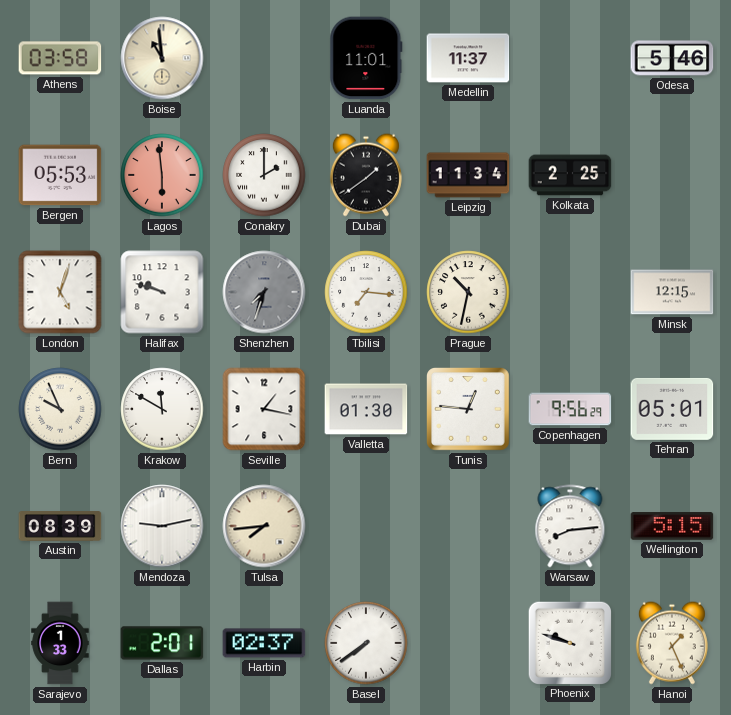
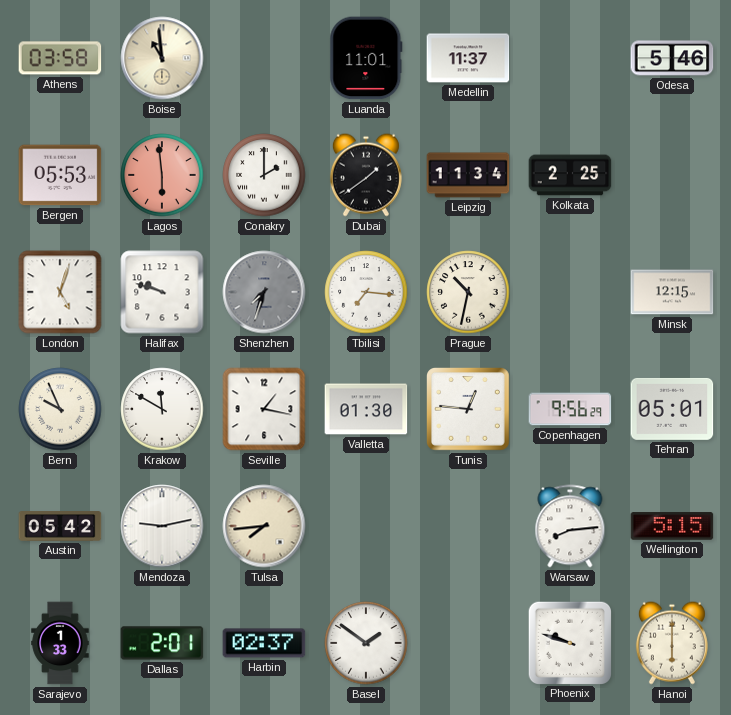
Austin: 08:39 -> 05:42 (60, 526)
Basel: 7:39 -> 1:51 (366, 643)
Hanoi: 1:26 -> 6:00 (672, 643)
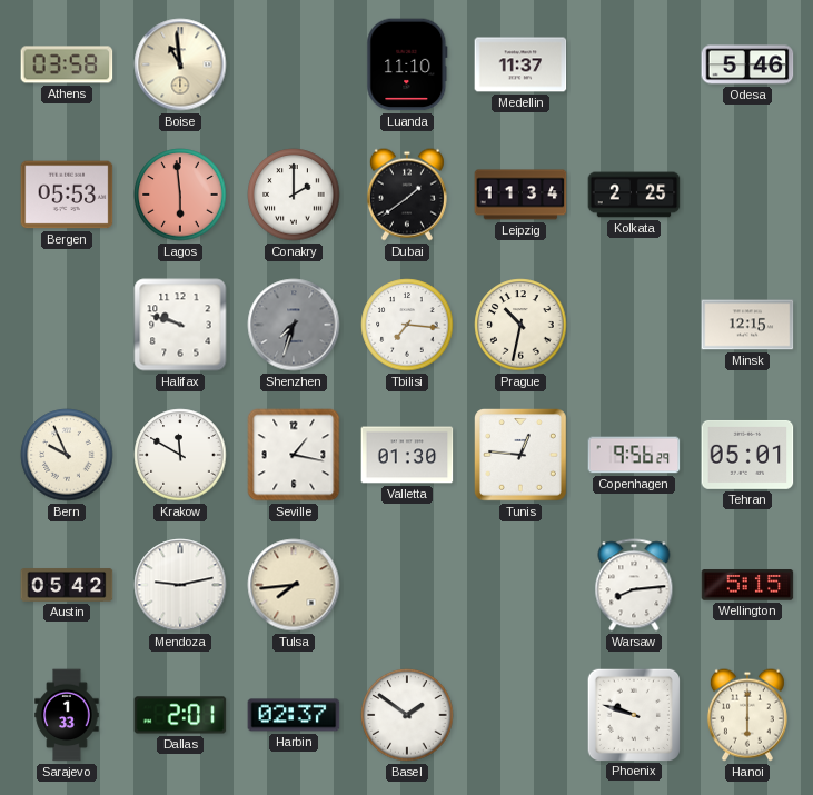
Luanda: 11:01 -> 11:10 (407, 64)
London: 5:03 -> none (60, 292)
